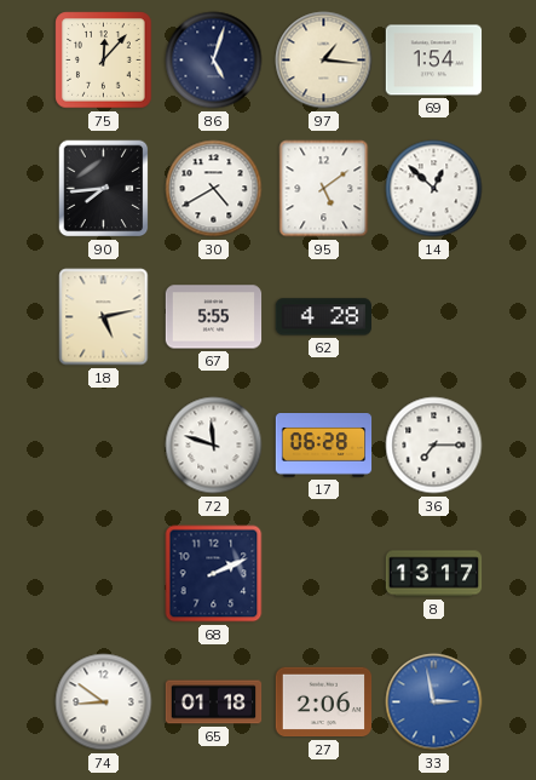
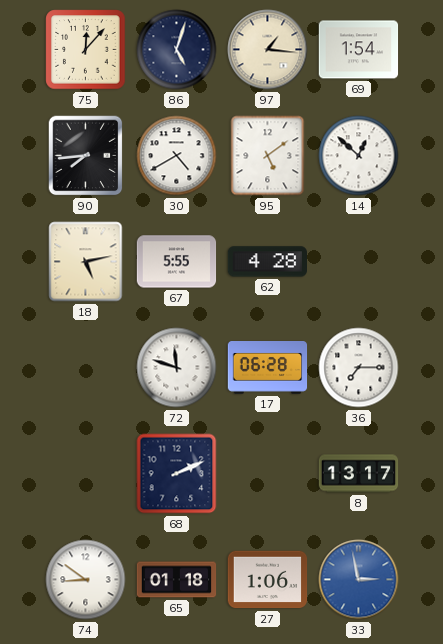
27: 2:06 -> 1:06 (268, 580)
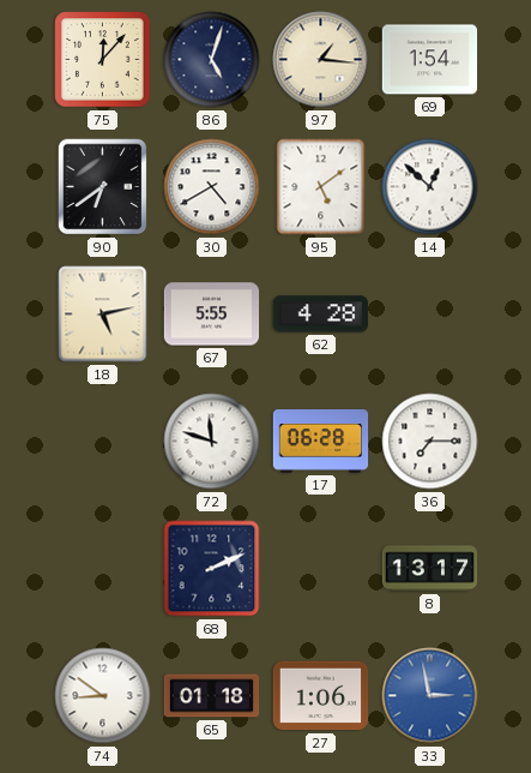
90: 7:44 -> 6:39 (103, 187)
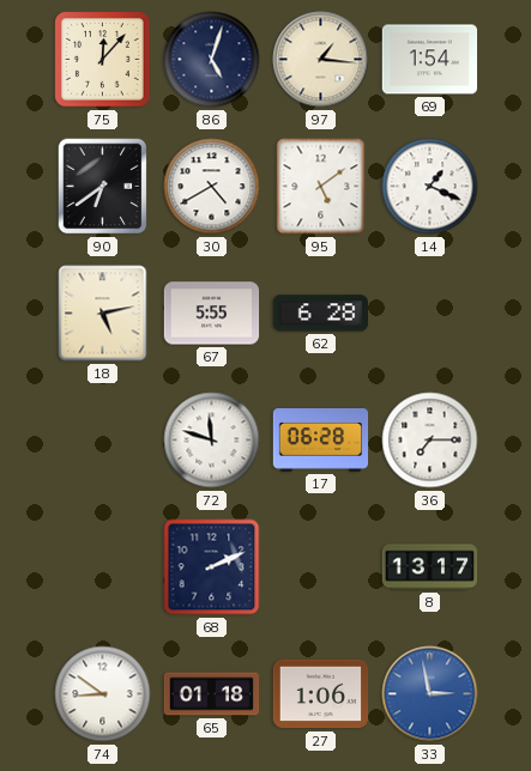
14: 12:52 -> 1:19 (430, 187)
62: 4:28 -> 6:28 (320, 314)
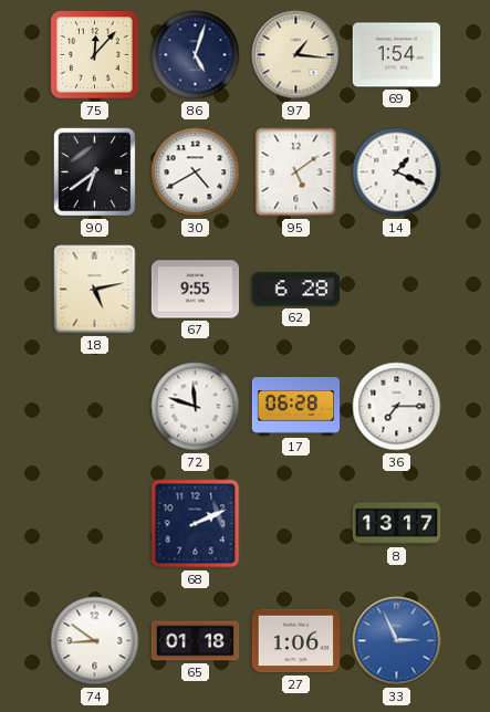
67: 5:55 -> 9:55 (196, 290)
33: 2:58 -> 2:56 (397, 641)
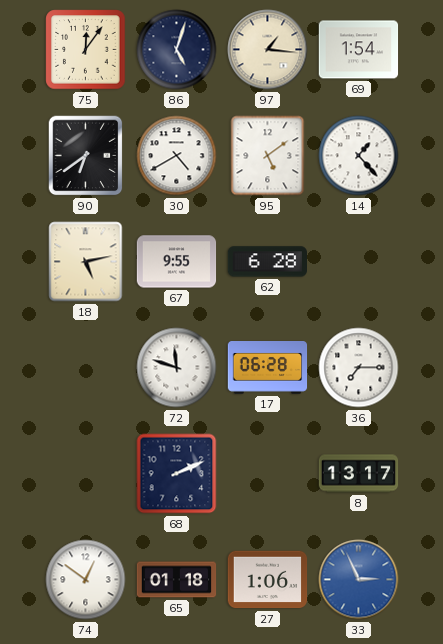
75: 12:07 -> 12:06 (86, 50)
14: 1:19 -> 1:23 (359, 156)
74: 8:51 -> 12:51 (86, 580)
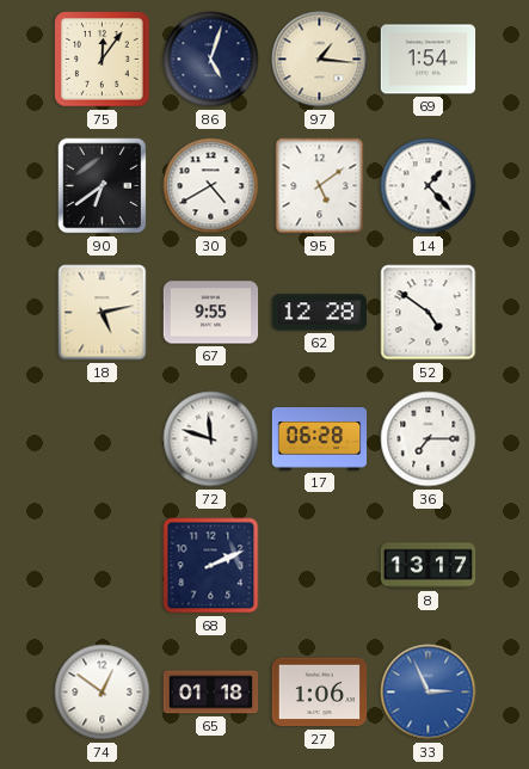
62: 6:28 -> 12:28 (319, 313)
52: none -> 4:51 (429, 313)
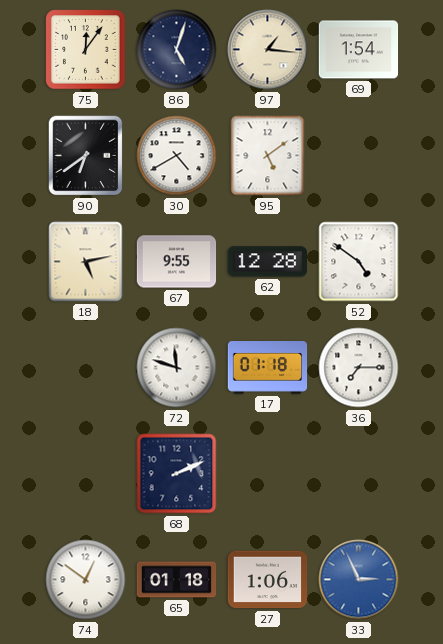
14: 1:23 -> none (429, 186)
17: 06:28 -> 01:18 (268, 368)
8: 13:17 -> none (429, 566)
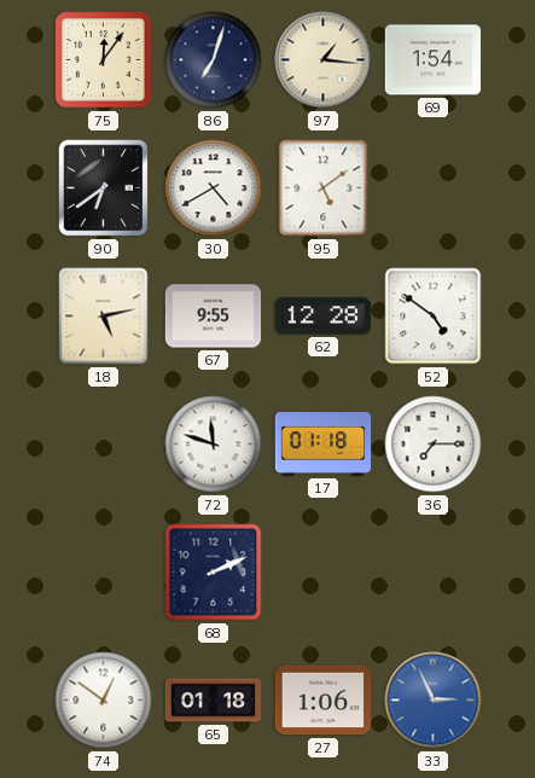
86: 5:03 -> 7:03 (214, 60)
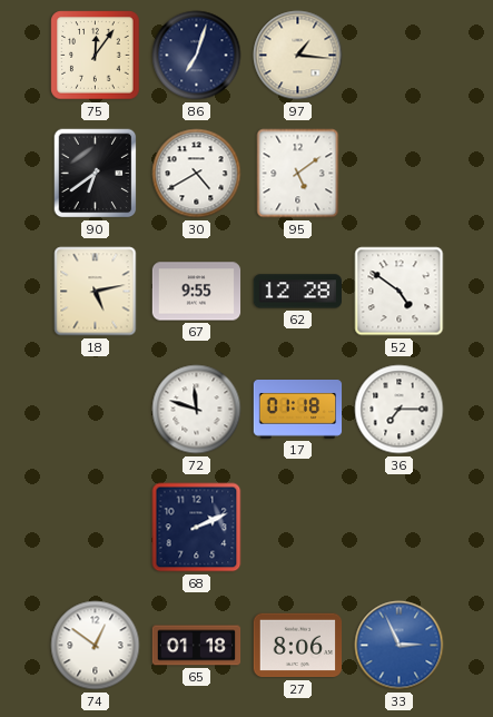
69: 1:54 -> none (434, 60)
27: 1:06 -> 8:06 (298, 646)
